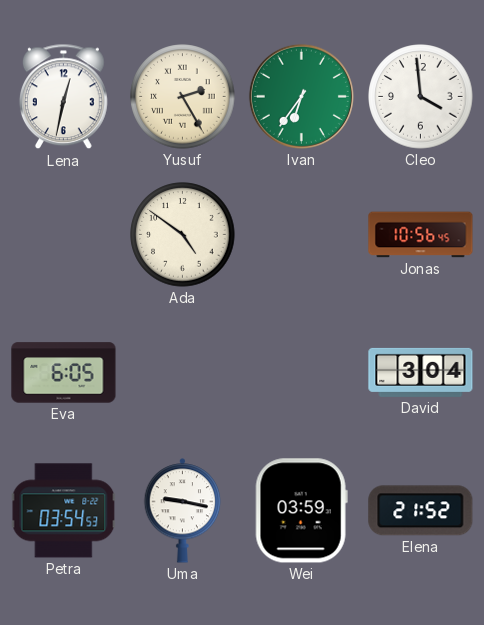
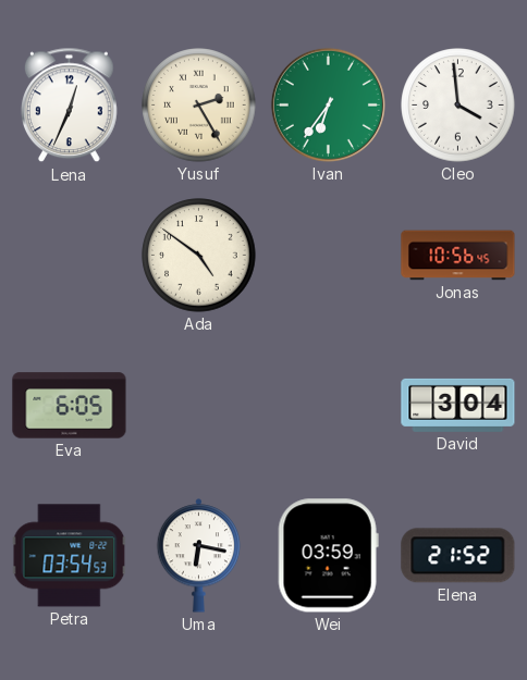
Lena: 12:32 -> 12:34 (69, 106)
Uma: 9:17 -> 6:17 (199, 556)
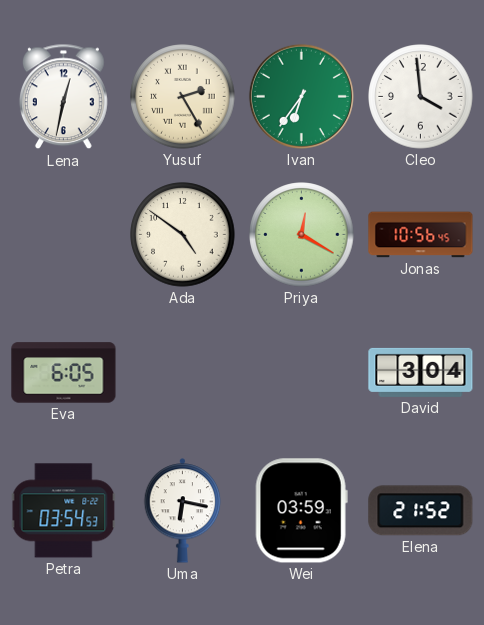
Lena: 12:34 -> 12:32 (63, 97)
Priya: none -> 12:20 (302, 235)
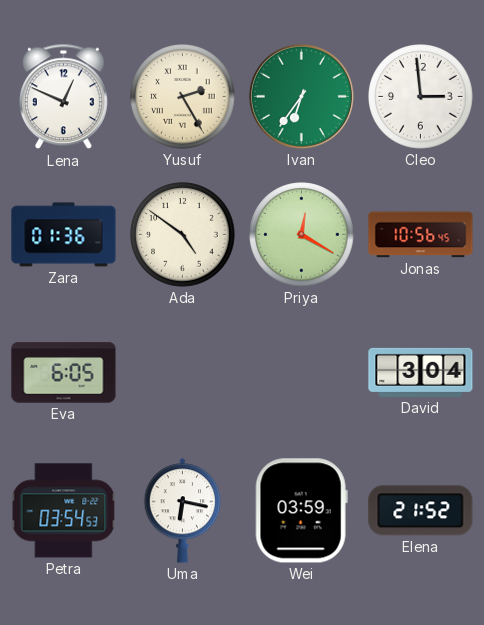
Lena: 12:32 -> 12:49 (63, 97)
Cleo: 3:59 -> 2:59 (421, 97)
Zara: none -> 01:36 (64, 235)
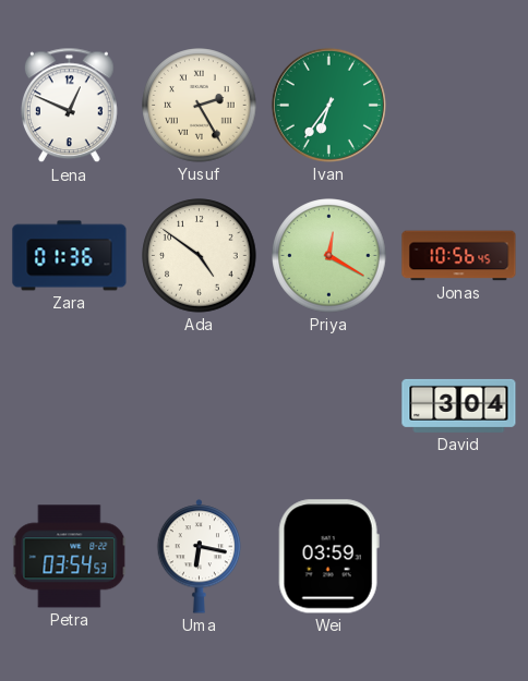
Cleo: 2:59 -> none (421, 97)
Eva: 6:05 -> none (64, 373)
Elena: 21:52 -> none (421, 511)
